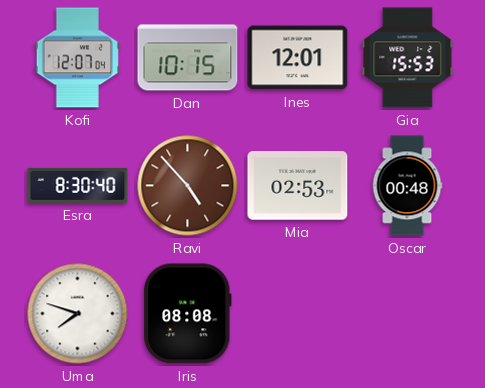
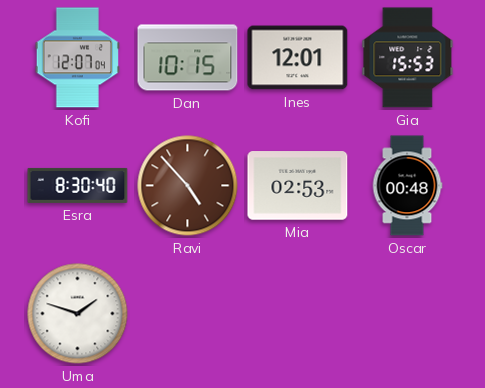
Uma: 7:48 -> 1:48 (78, 314)
Iris: 08:08 -> none (188, 314)
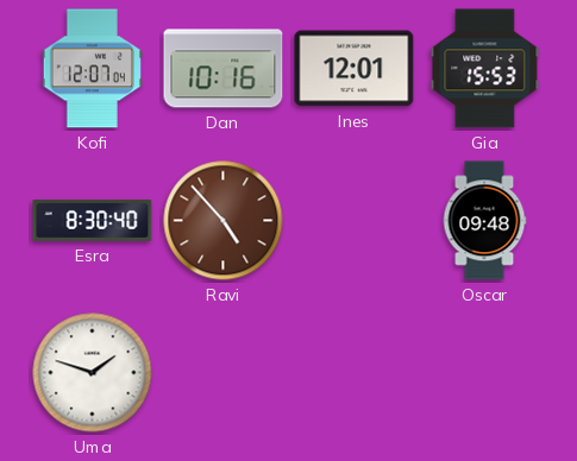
Dan: 10:15 -> 10:16 (224, 69)
Mia: 02:53 -> none (298, 186)
Oscar: 00:48 -> 09:48 (484, 221)
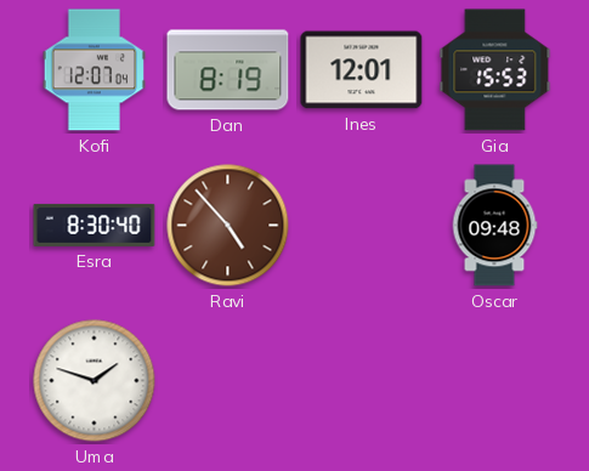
Dan: 10:16 -> 8:19 (228, 70)
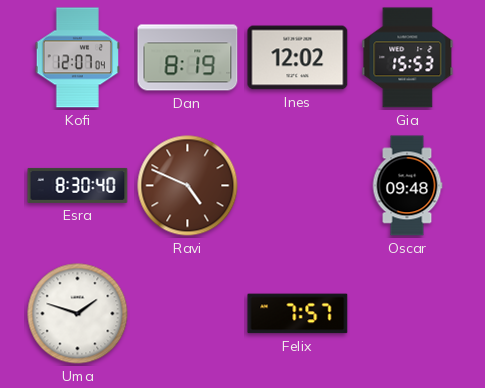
Ines: 12:01 -> 12:02 (298, 58)
Ravi: 4:53 -> 4:49 (188, 186)
Felix: none -> 7:57 (298, 314)
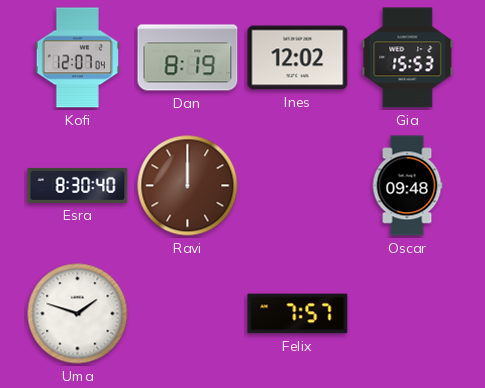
Ravi: 4:49 -> 12:00 (188, 186)
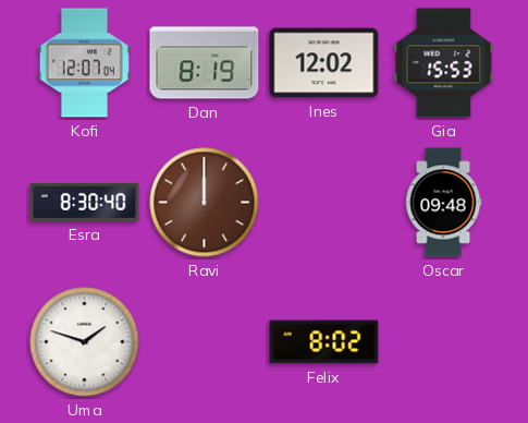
Felix: 7:57 -> 8:02 (324, 342)
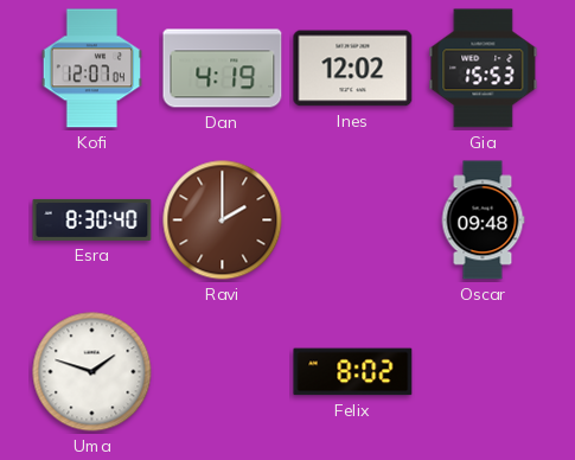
Dan: 8:19 -> 4:19 (223, 69)
Ravi: 12:00 -> 2:00 (223, 221)
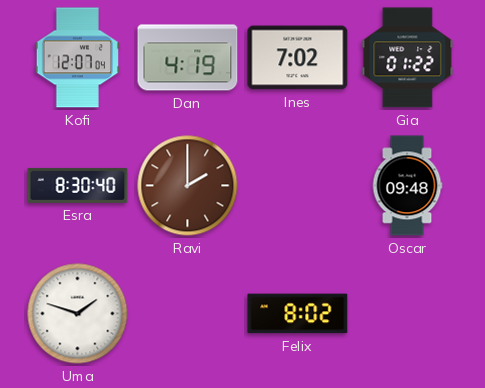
Ines: 12:02 -> 7:02 (298, 58)
Gia: 15:53 -> 01:22 (408, 58)
